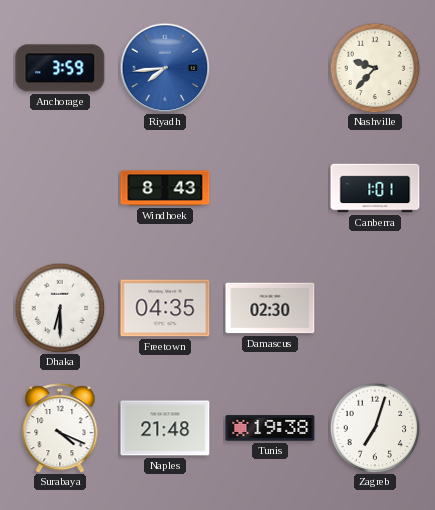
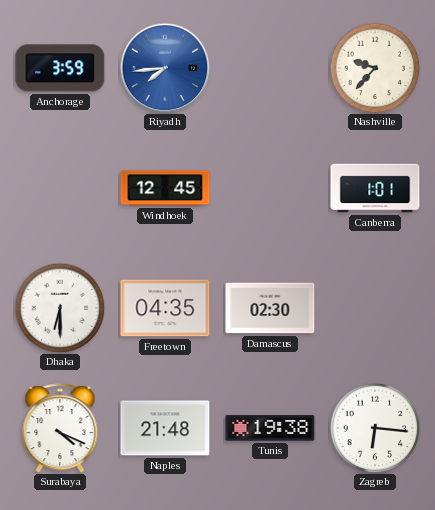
Windhoek: 8:43 -> 12:45 (165, 188)
Zagreb: 7:03 -> 6:16 (375, 428)
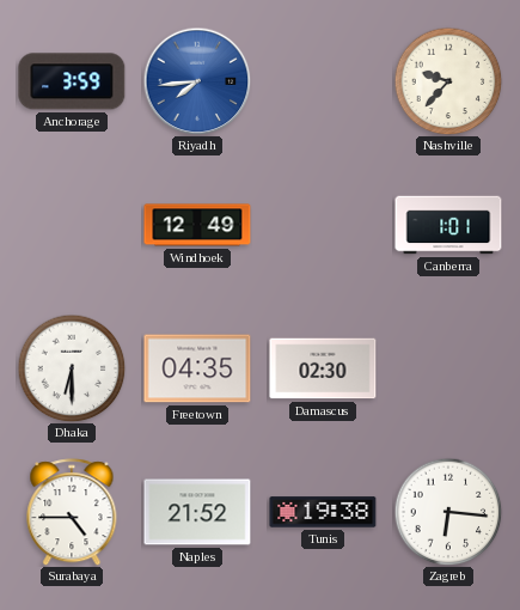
Windhoek: 12:45 -> 12:49 (197, 225)
Surabaya: 4:19 -> 4:45 (72, 512)
Naples: 21:48 -> 21:52 (197, 512)
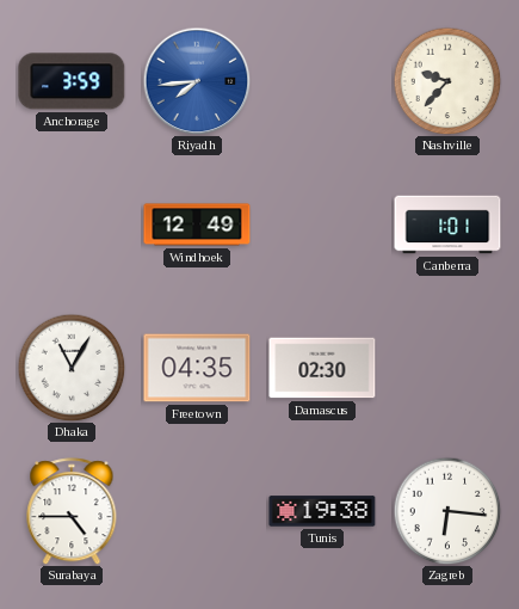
Dhaka: 6:30 -> 11:05 (72, 368)
Naples: 21:52 -> none (197, 512)
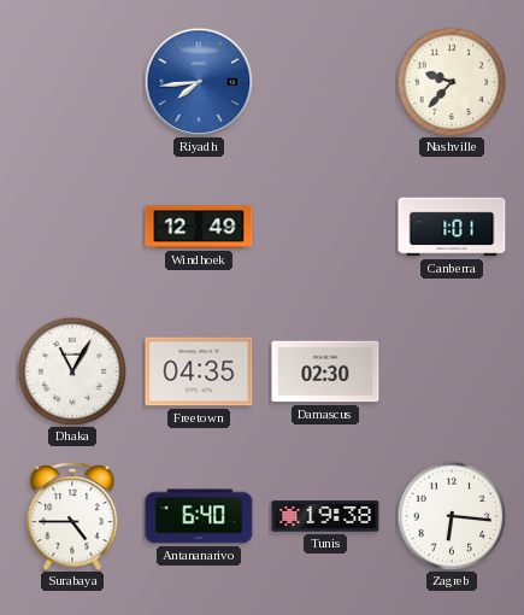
Anchorage: 3:59 -> none (72, 81)
Antananarivo: none -> 6:40 (199, 516)
